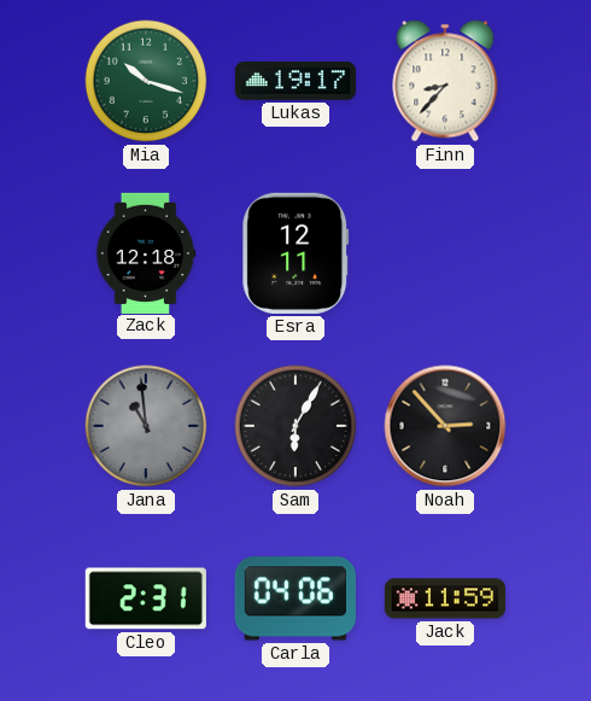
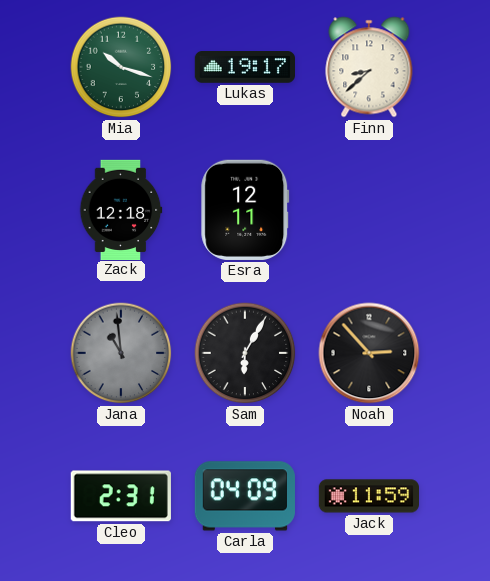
Finn: 8:37 -> 8:38 (369, 67)
Carla: 04:06 -> 04:09 (245, 496)
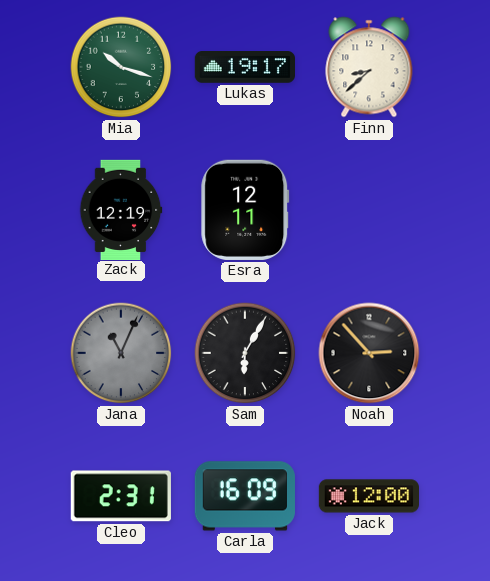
Zack: 12:18 -> 12:19 (121, 209)
Jana: 10:59 -> 11:04 (121, 353)
Carla: 04:09 -> 16:09 (245, 496)
Jack: 11:59 -> 12:00 (368, 496)
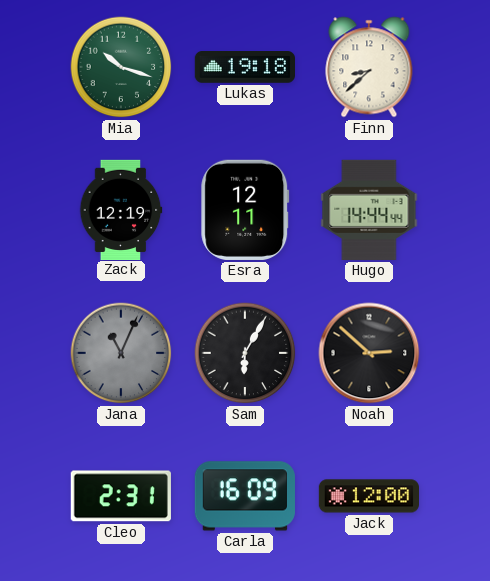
Lukas: 19:17 -> 19:18 (244, 67)
Hugo: none -> 14:44 (369, 210)
Noah: 2:53 -> 2:52 (369, 353)
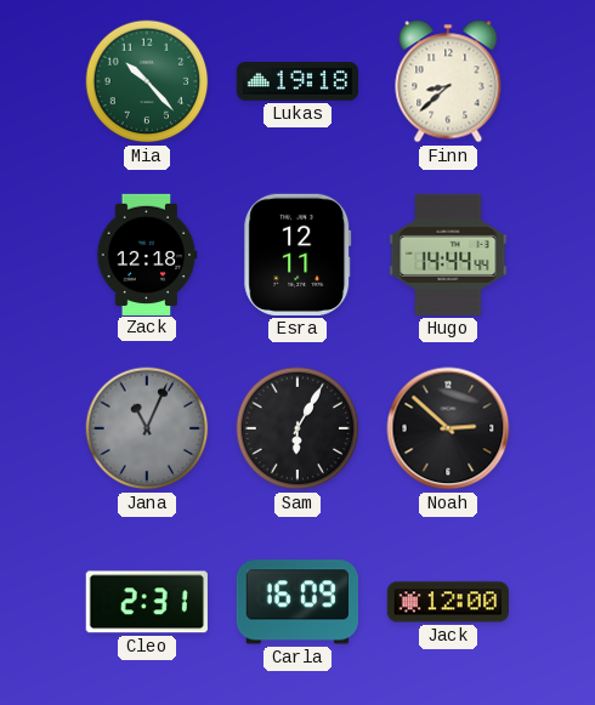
Mia: 10:18 -> 10:23 (147, 81)
Zack: 12:19 -> 12:18 (147, 254)
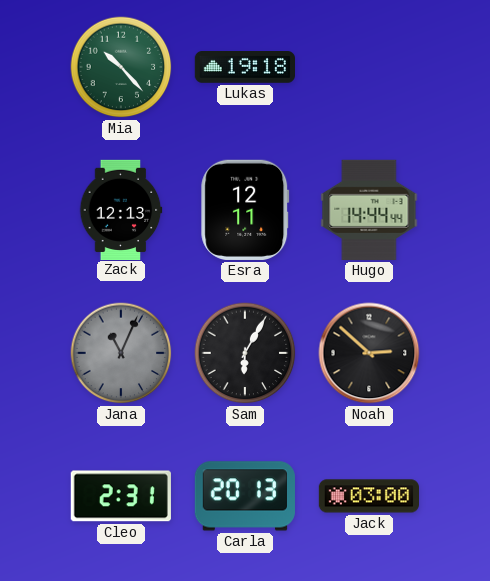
Finn: 8:38 -> none (448, 81)
Zack: 12:18 -> 12:13 (121, 209)
Carla: 16:09 -> 20:13 (245, 496)
Jack: 12:00 -> 03:00 (368, 496)
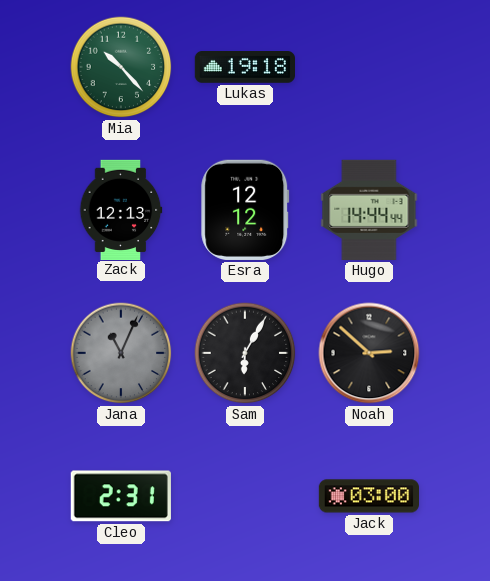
Esra: 12:11 -> 12:12 (245, 210)
Carla: 20:13 -> none (245, 496)
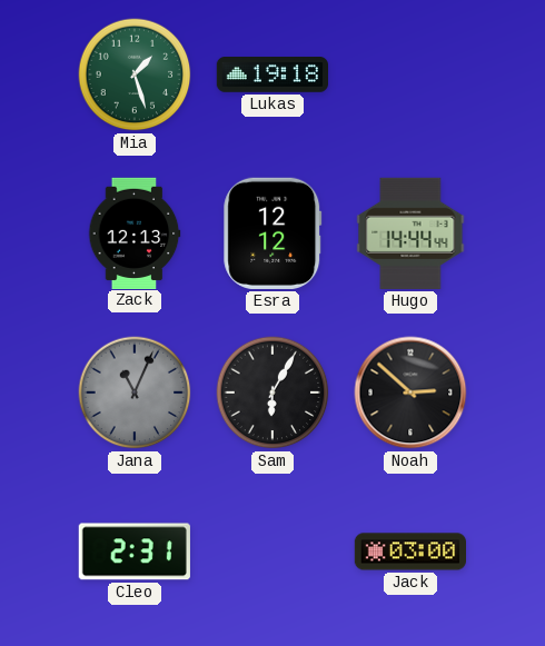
Mia: 10:23 -> 1:27 (135, 74)
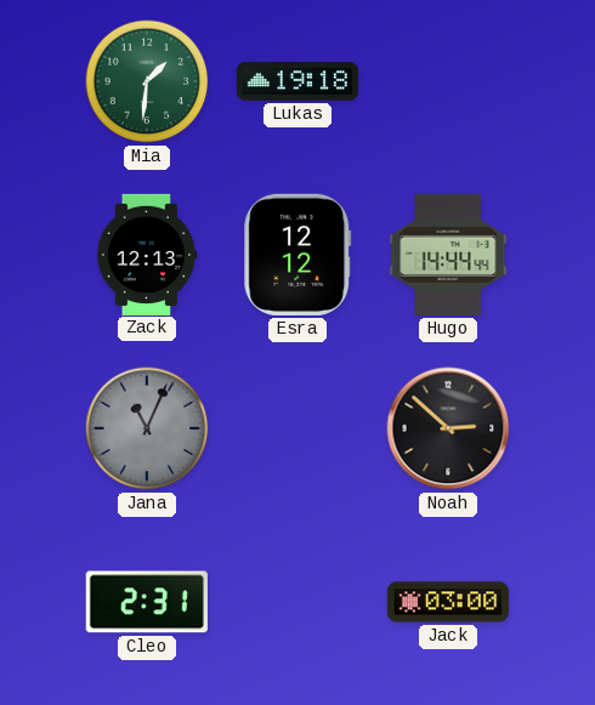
Mia: 1:27 -> 1:31 (147, 81)
Sam: 6:05 -> none (272, 392)
